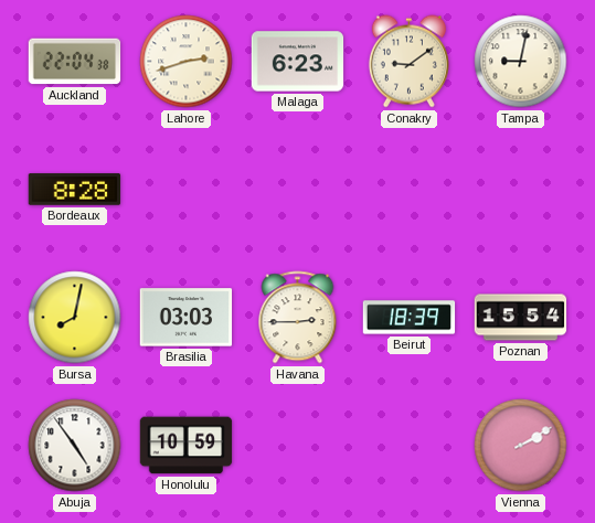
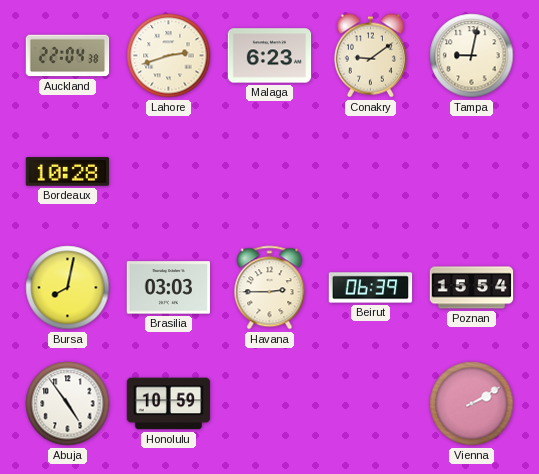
Bordeaux: 8:28 -> 10:28 (68, 172)
Beirut: 18:39 -> 06:39 (371, 288)
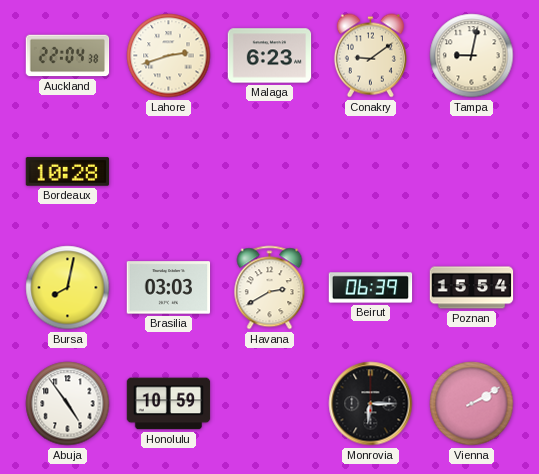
Havana: 2:45 -> 2:40 (270, 288)
Monrovia: none -> 6:15 (371, 404)
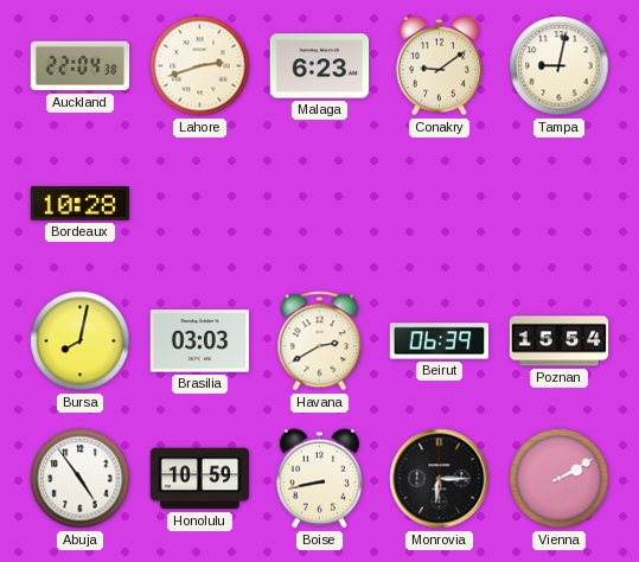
Boise: none -> 8:43 (319, 479)
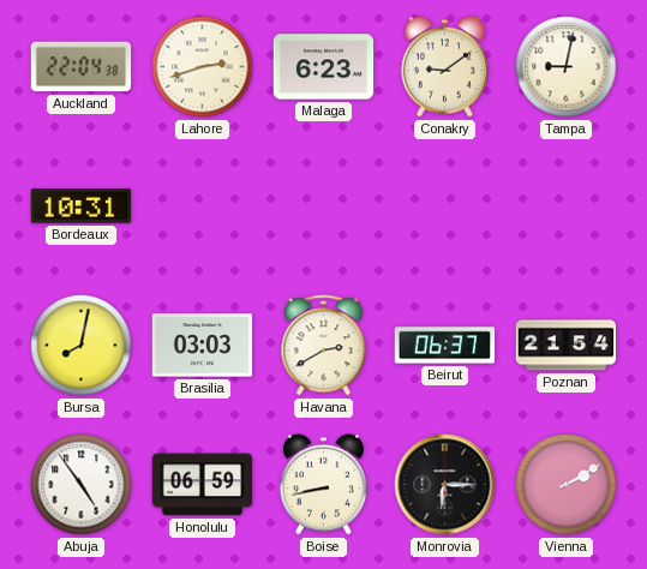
Bordeaux: 10:28 -> 10:31 (82, 206)
Beirut: 06:39 -> 06:37 (445, 346)
Poznan: 15:54 -> 21:54 (567, 346)
Honolulu: 10:59 -> 06:59 (203, 485)
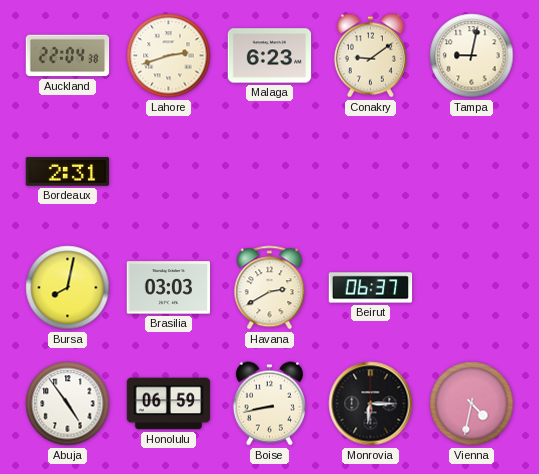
Bordeaux: 10:31 -> 2:31 (68, 172)
Poznan: 21:54 -> none (567, 346)
Vienna: 2:10 -> 4:32 (472, 404)
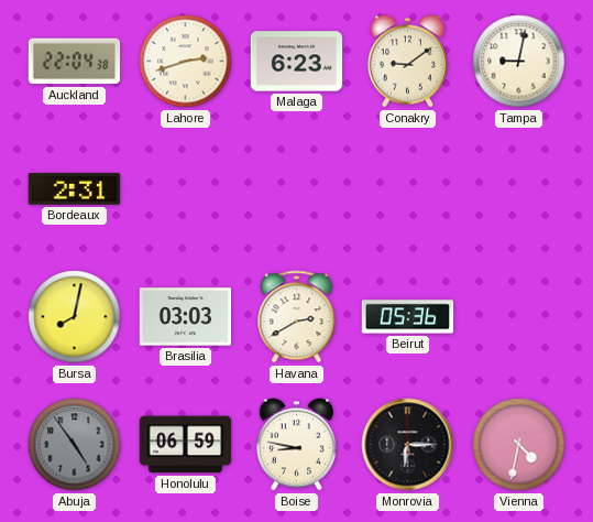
Beirut: 06:37 -> 05:36 (408, 317)
Abuja dial: white -> grey (75, 445)
Boise: 8:43 -> 8:47 (296, 445)
